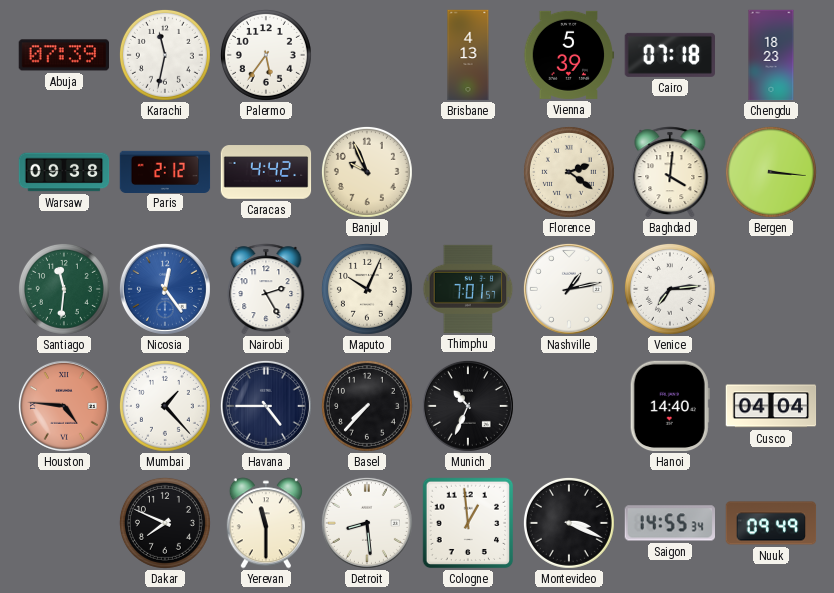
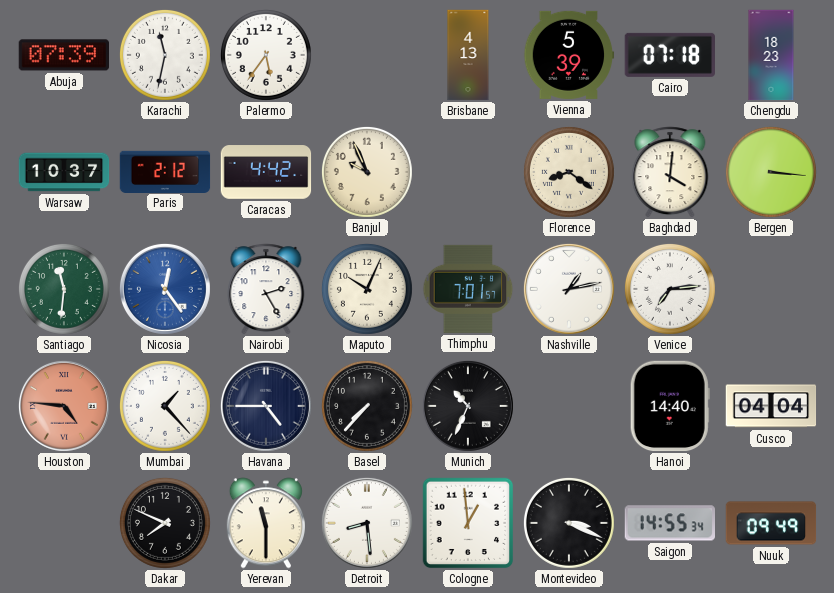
Warsaw: 09:38 -> 10:37 (64, 172)
Florence: 2:21 -> 8:21 (569, 172)
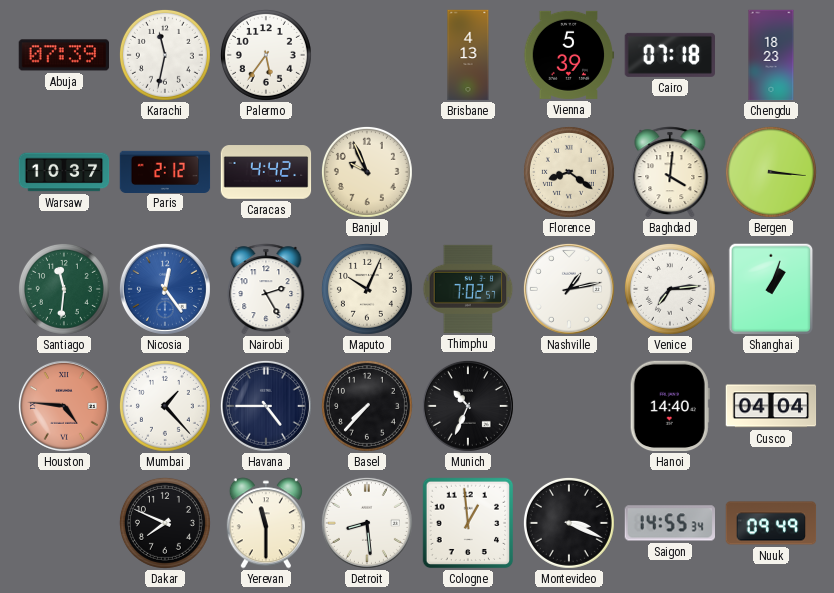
Thimphu: 7:01 -> 7:02 (468, 289)
Shanghai: none -> 1:03 (771, 289)
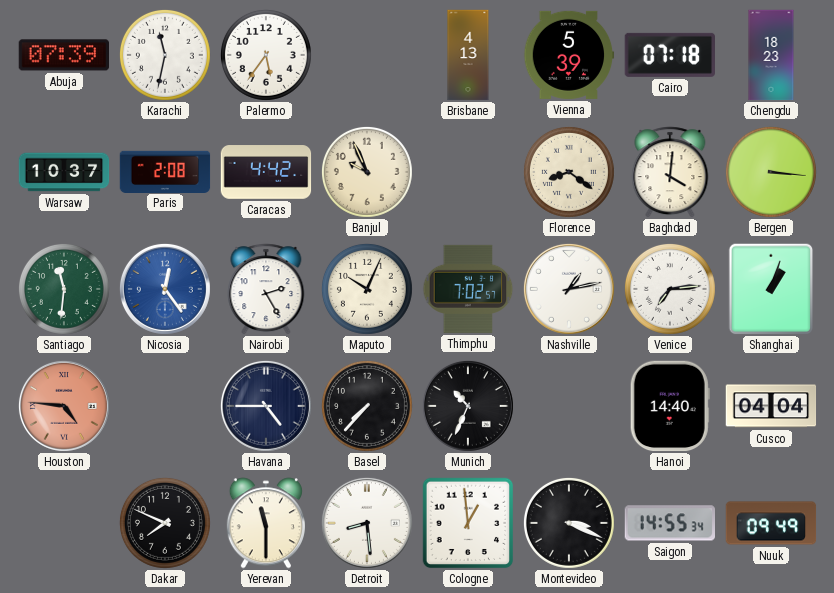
Paris: 2:12 -> 2:08 (165, 171)
Mumbai: 1:23 -> none (165, 406)
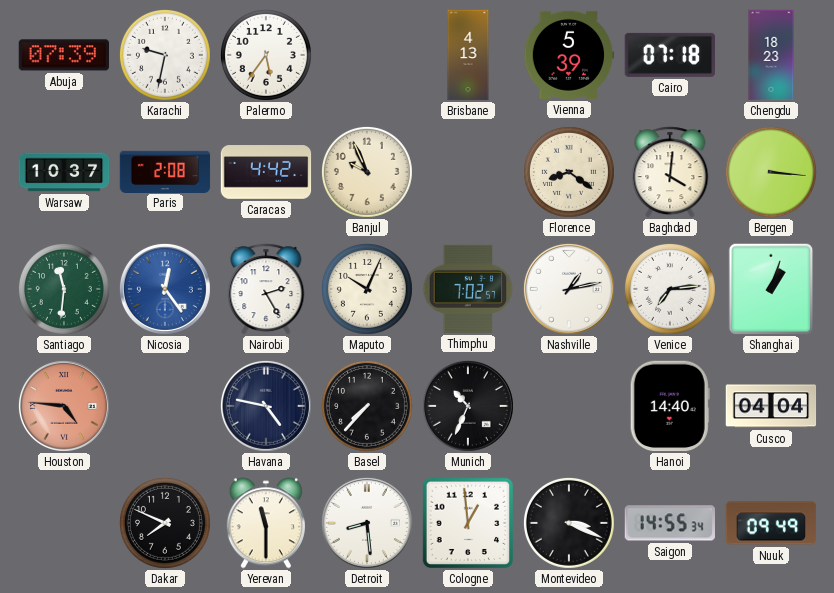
Karachi: 11:32 -> 9:32 (165, 55)
Havana: 4:45 -> 4:47 (266, 406)
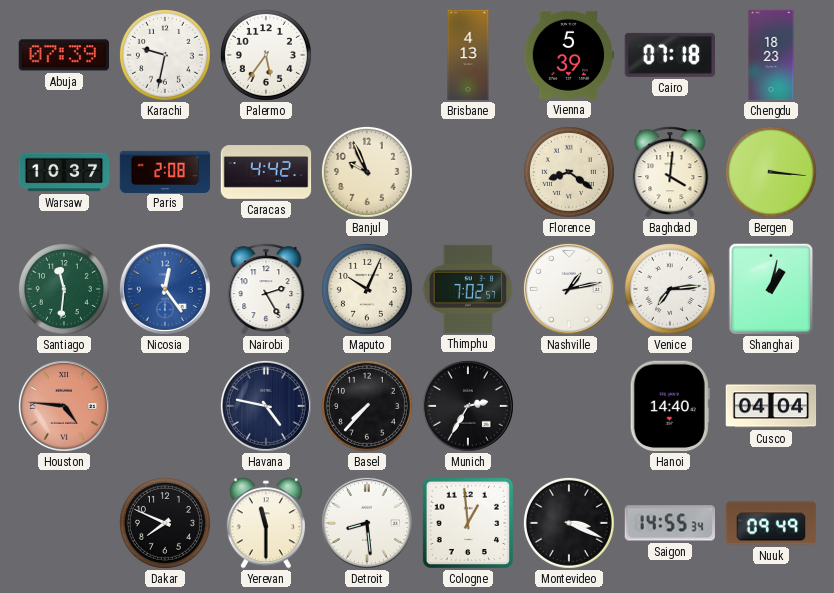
Shanghai: 1:03 -> 1:02 (771, 289)
Munich: 10:34 -> 2:35 (468, 406)
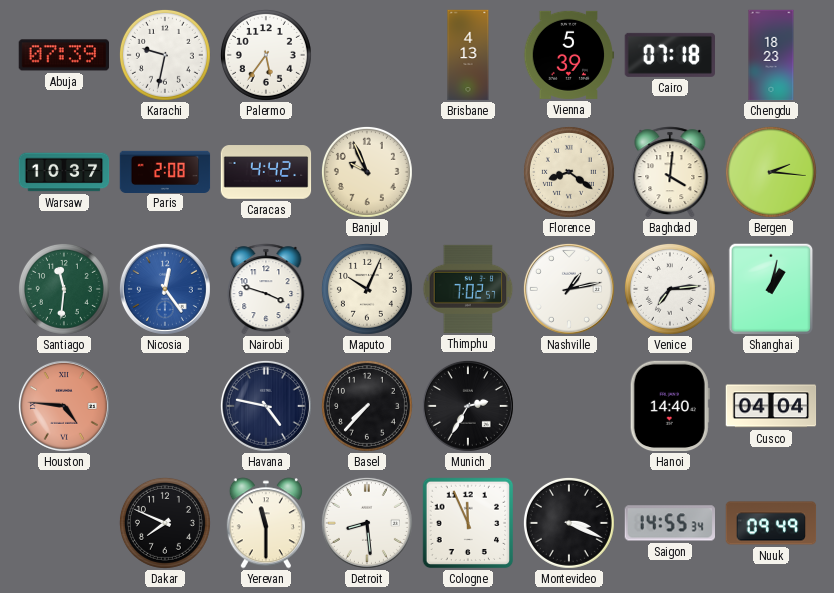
Bergen: 3:16 -> 2:16 (771, 172)
Nairobi: 2:25 -> 3:48 (266, 289)
Cologne: 12:59 -> 11:56 (468, 523)
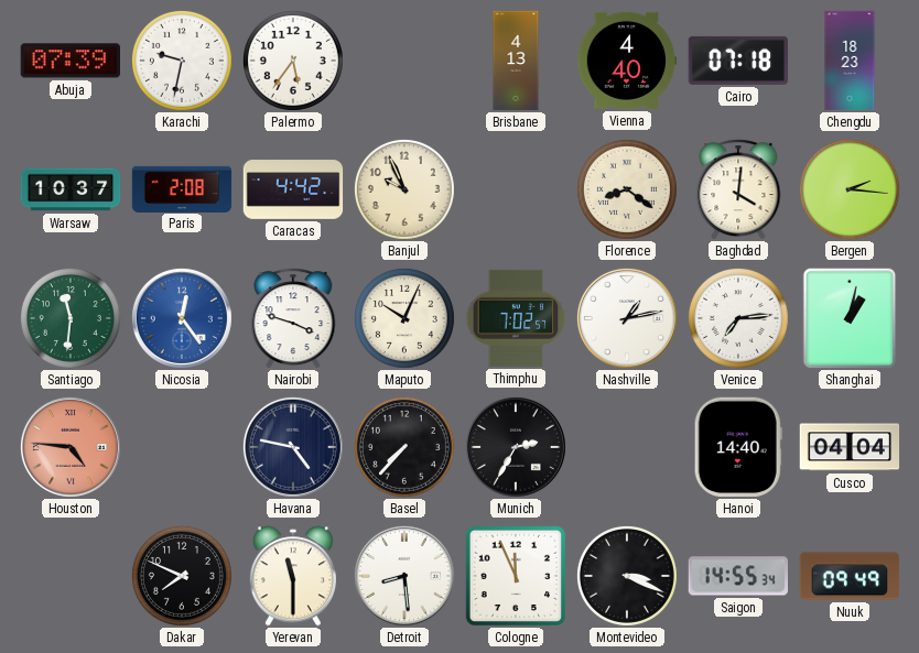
Vienna: 5:39 -> 4:40 (627, 61)
